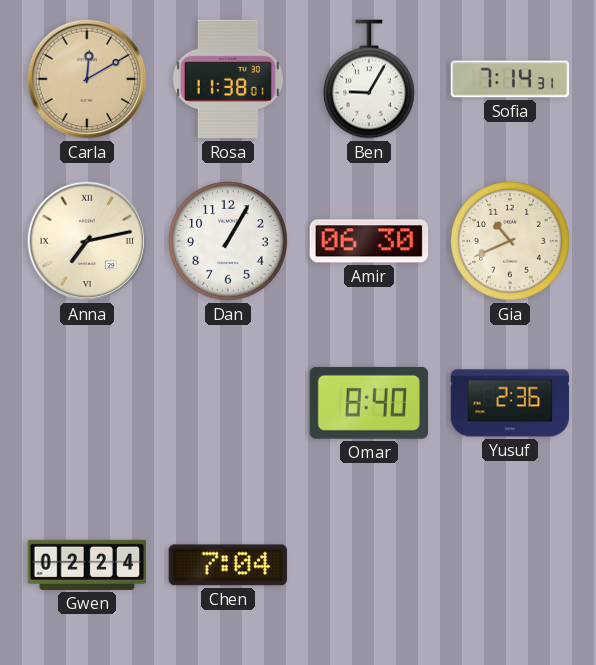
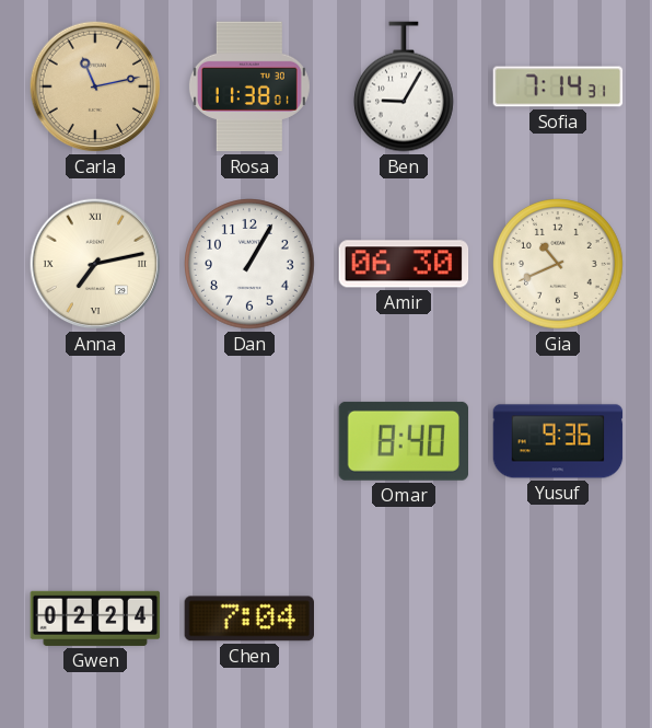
Carla: 12:10 -> 11:13 (95, 86)
Yusuf: 2:36 -> 9:36 (558, 441)
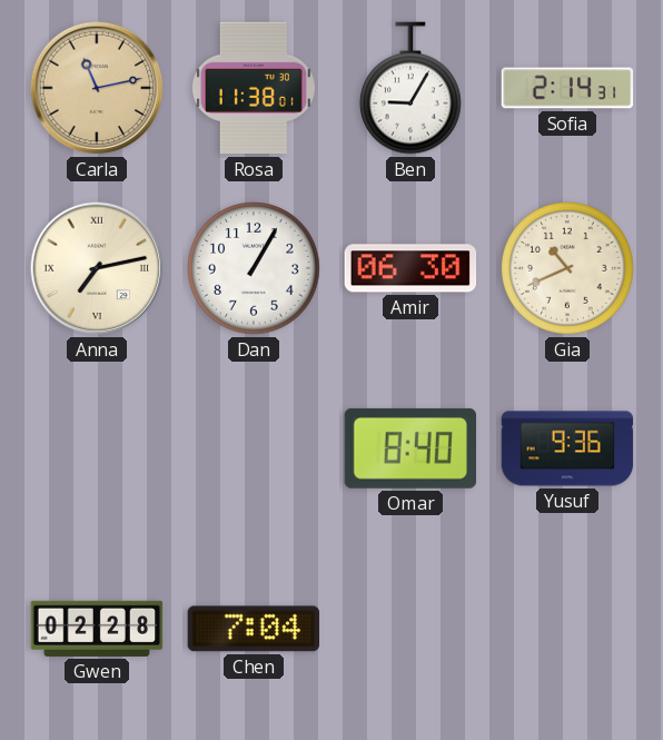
Sofia: 7:14 -> 2:14 (567, 88)
Gwen: 02:24 -> 02:28 (97, 629)
